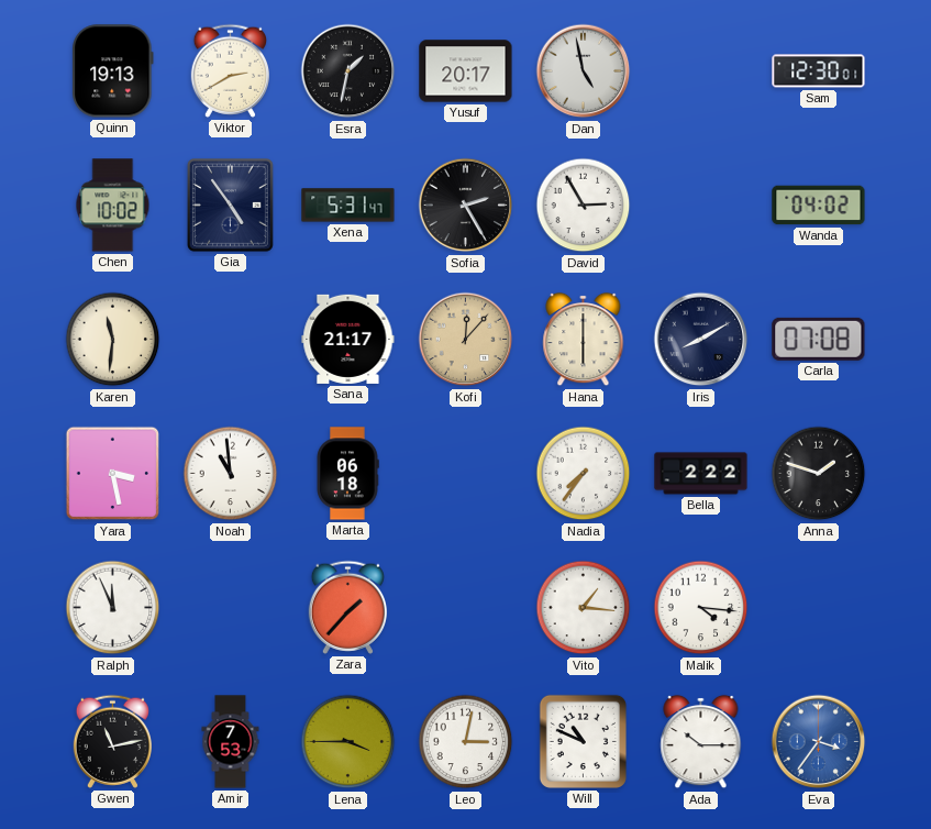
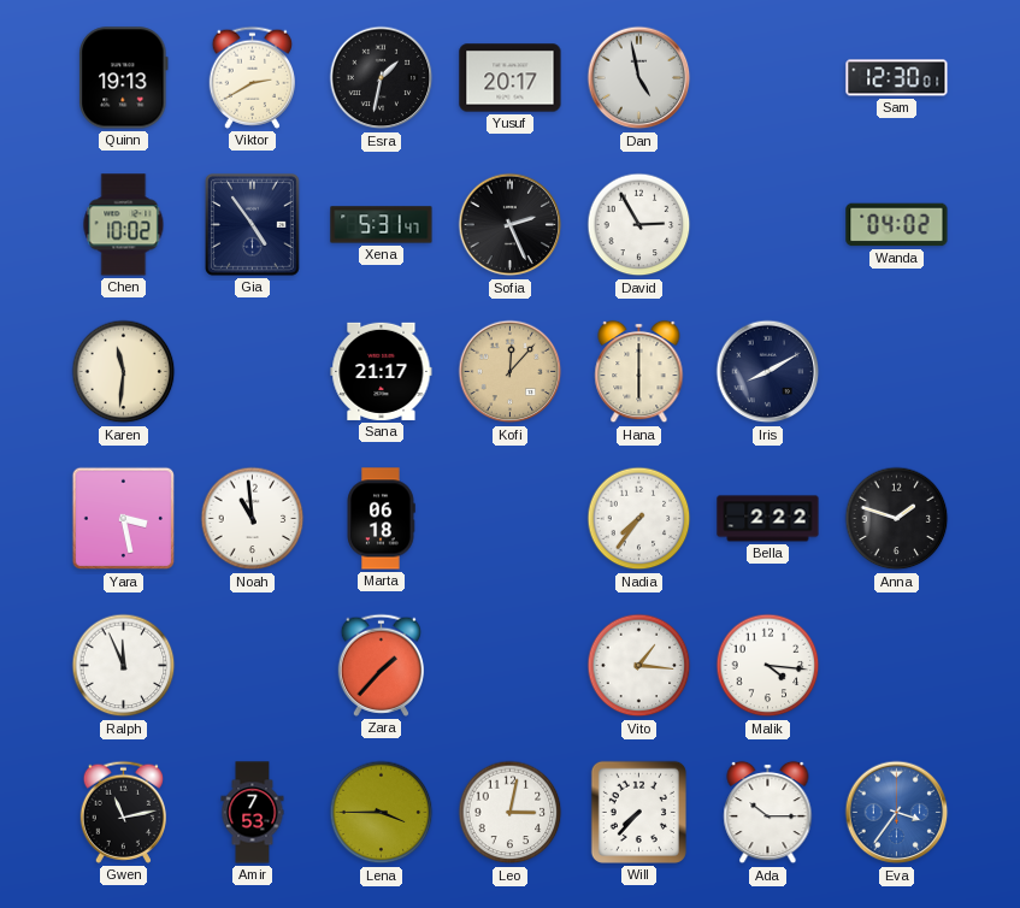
Sofia: 2:25 -> 2:26 (511, 225)
Carla: 07:08 -> none (819, 339)
Will: 10:49 -> 7:37 (638, 812)
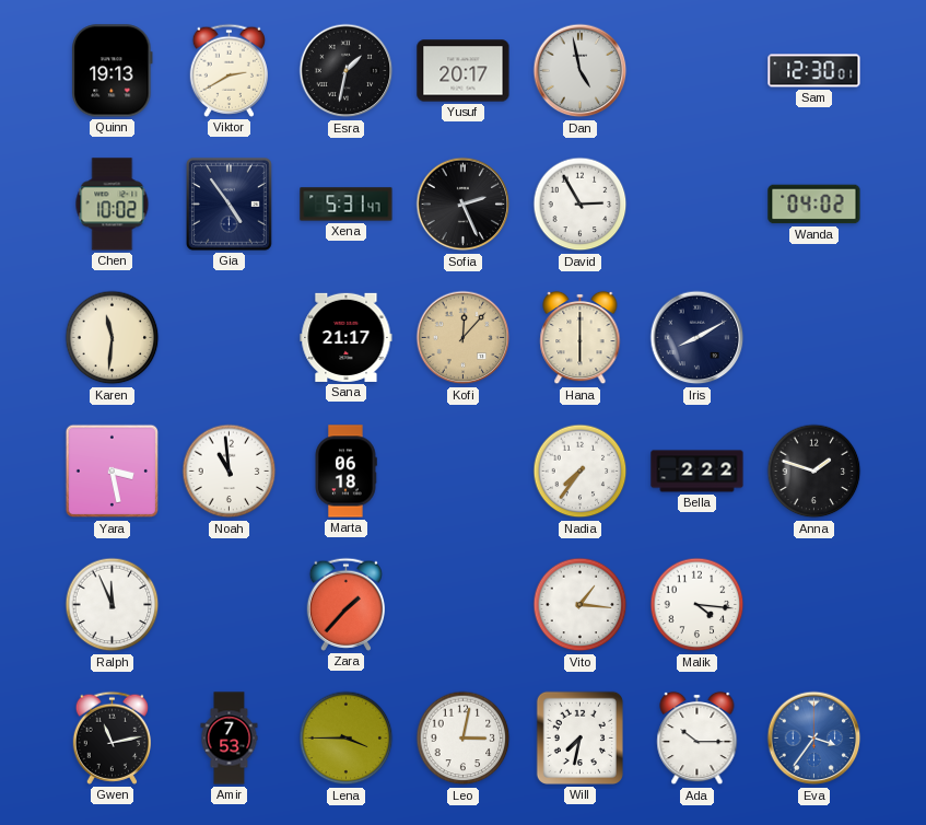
Will: 7:37 -> 7:32 (579, 737)
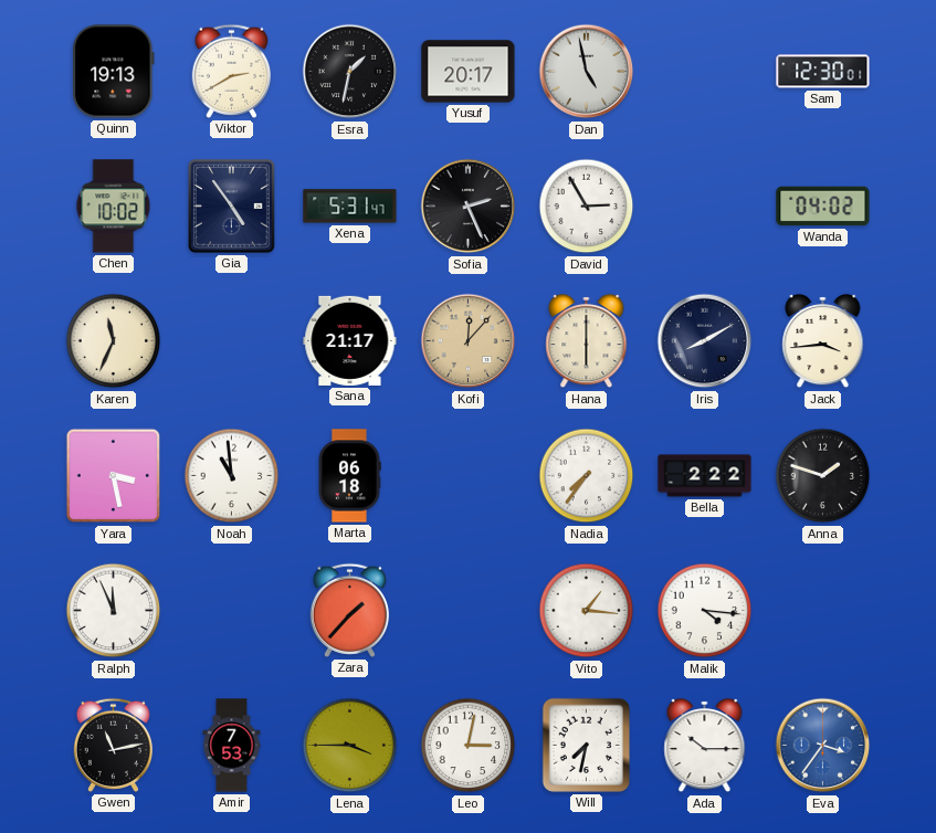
Karen: 11:31 -> 11:34 (114, 341)
Jack: none -> 3:44 (823, 341)
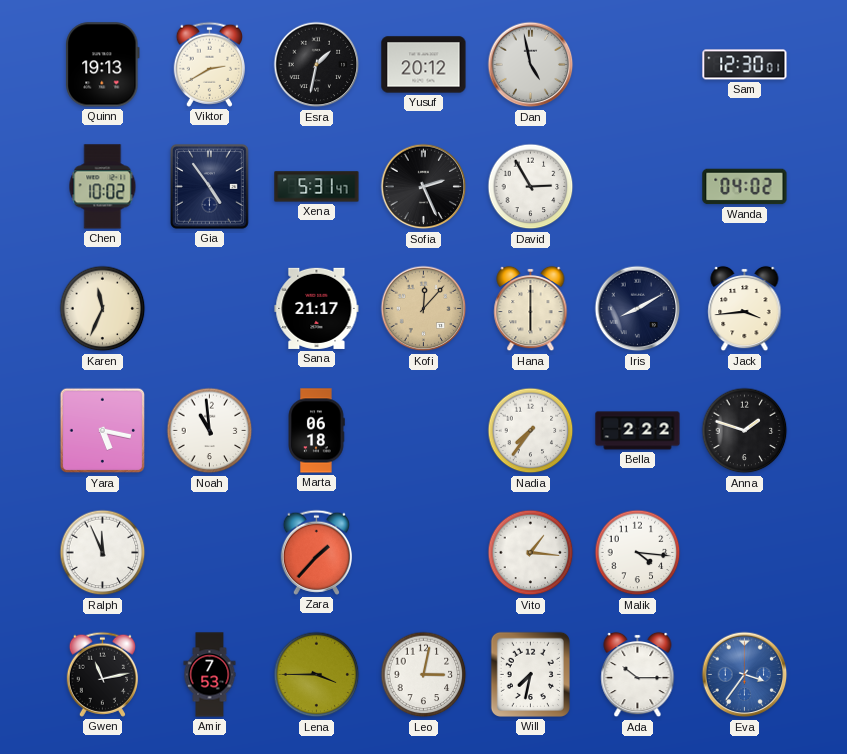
Yusuf: 20:17 -> 20:12 (424, 65)
Yara: 3:28 -> 5:17 (103, 431)
